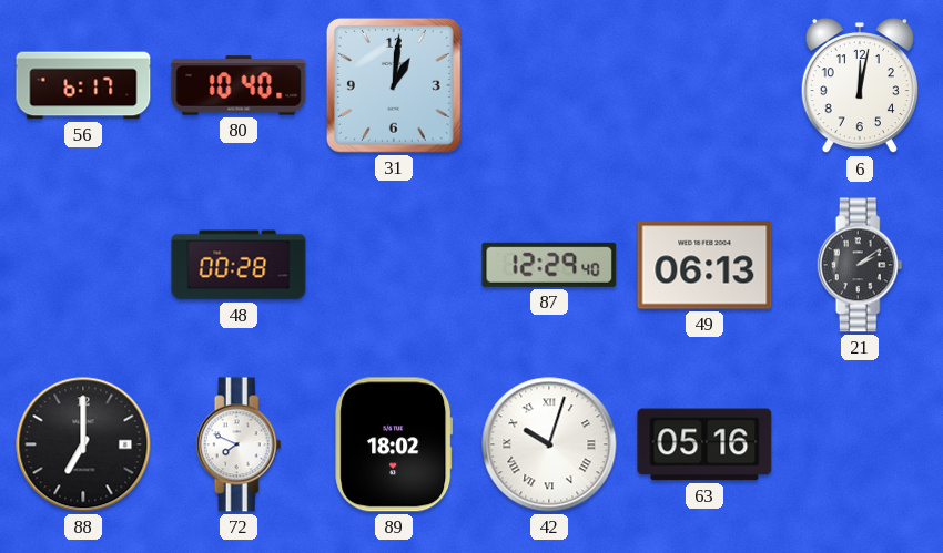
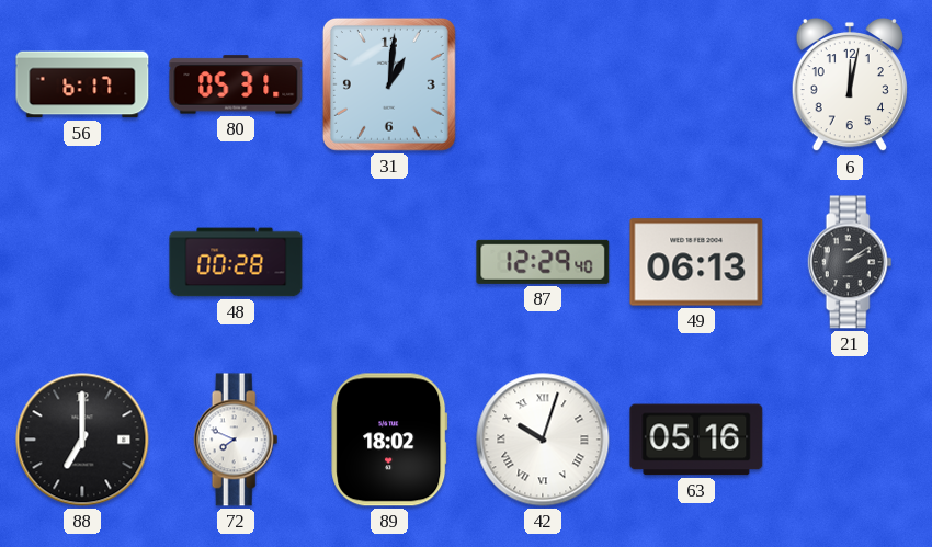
80: 10:40 -> 05:31 (236, 84)
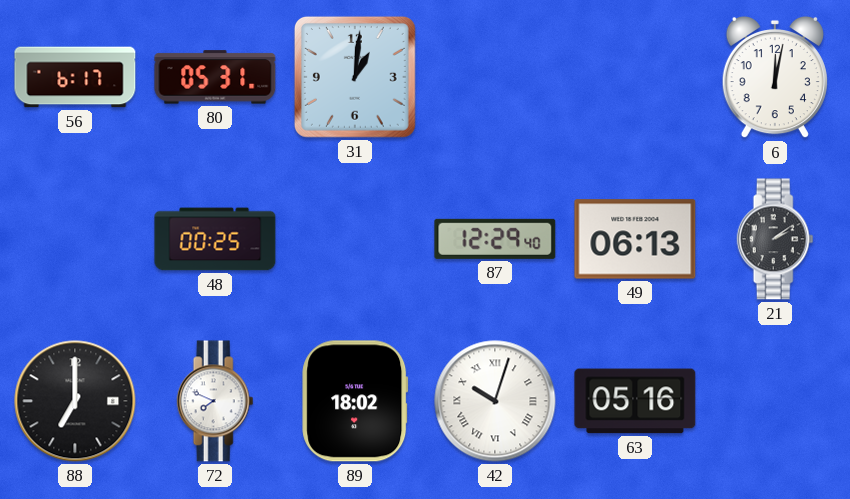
48: 00:28 -> 00:25 (215, 239)
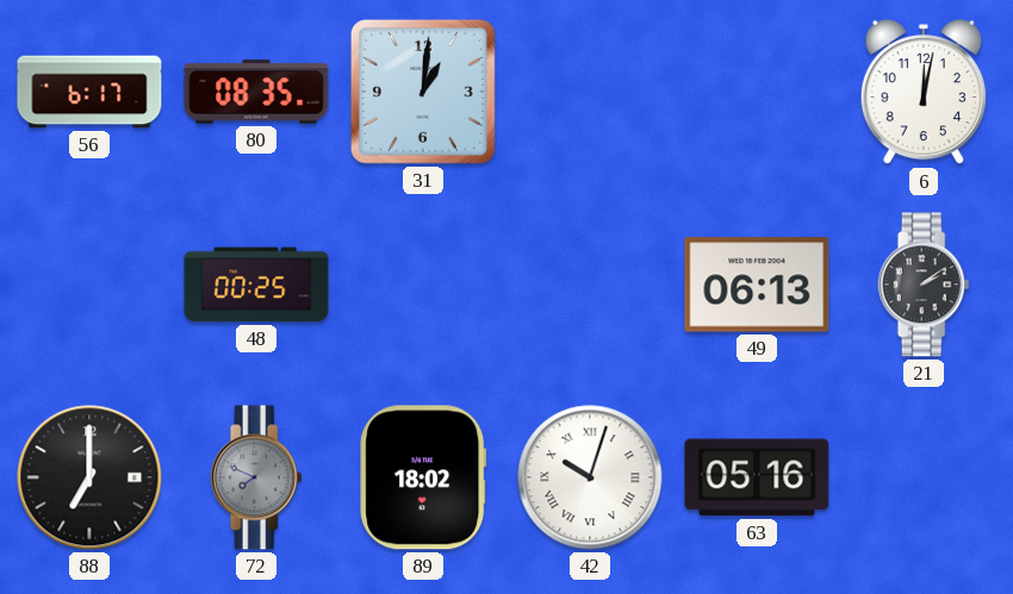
80: 05:31 -> 08:35 (256, 92)
87: 12:29 -> none (495, 239)
72 dial: white -> grey (256, 477)
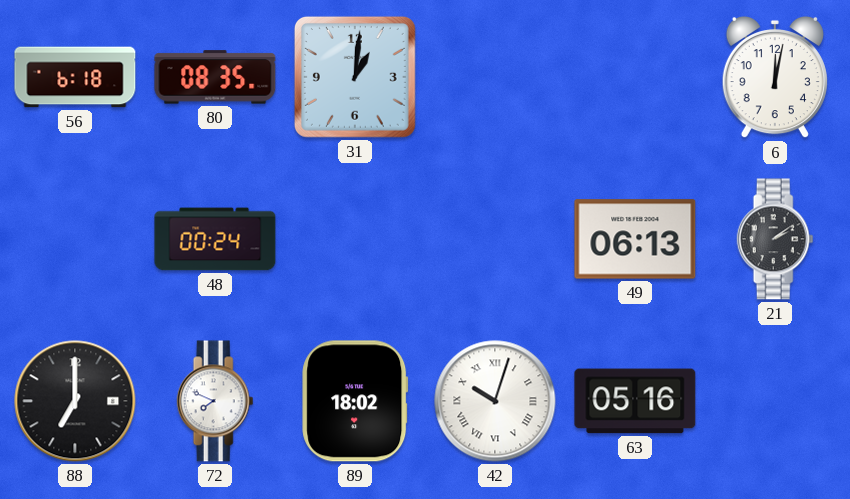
56: 6:17 -> 6:18 (75, 77)
48: 00:25 -> 00:24 (215, 239)
72 dial: grey -> white (215, 401)
